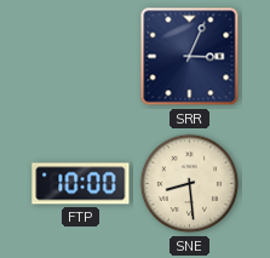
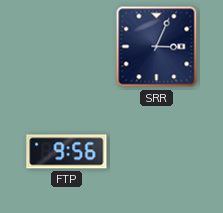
FTP: 10:00 -> 9:56 (67, 152)
SNE: 8:29 -> none (190, 184)
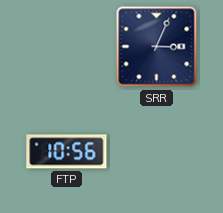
FTP: 9:56 -> 10:56 (67, 152)
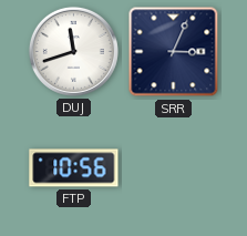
DUJ: none -> 11:42 (73, 51)
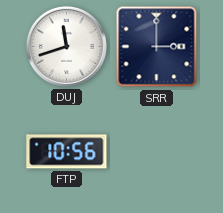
SRR: 3:04 -> 3:00 (157, 47)
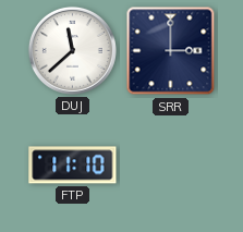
DUJ: 11:42 -> 11:38 (72, 50)
FTP: 10:56 -> 11:10 (73, 166)
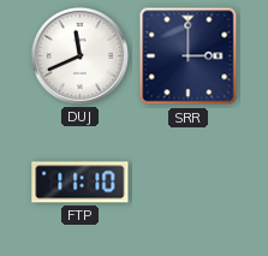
DUJ: 11:38 -> 11:41 (79, 55)
